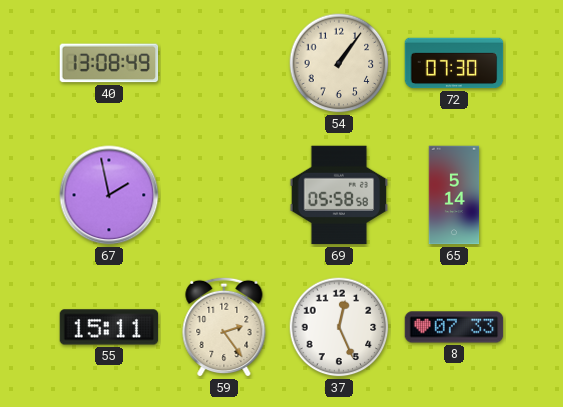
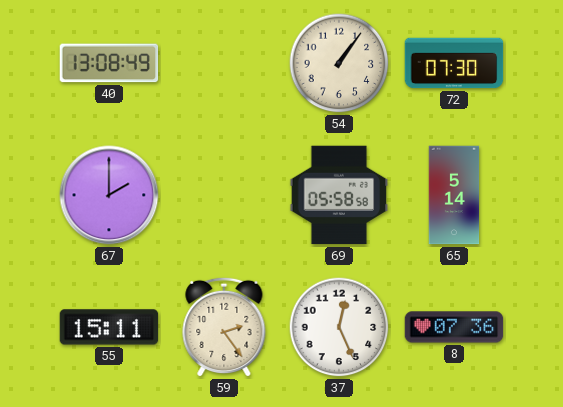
67: 1:58 -> 2:00 (109, 195)
8: 07:33 -> 07:36 (454, 327)
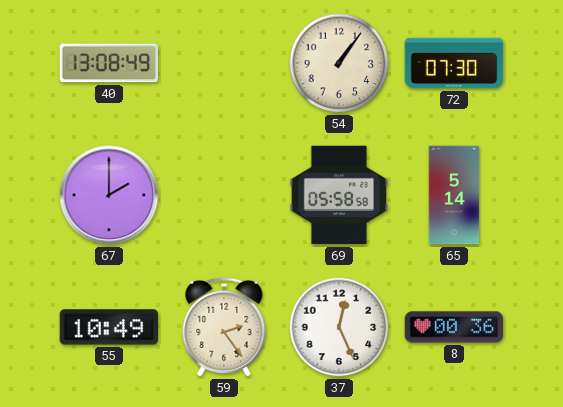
55: 15:11 -> 10:49 (109, 327)
8: 07:36 -> 00:36 (454, 327)
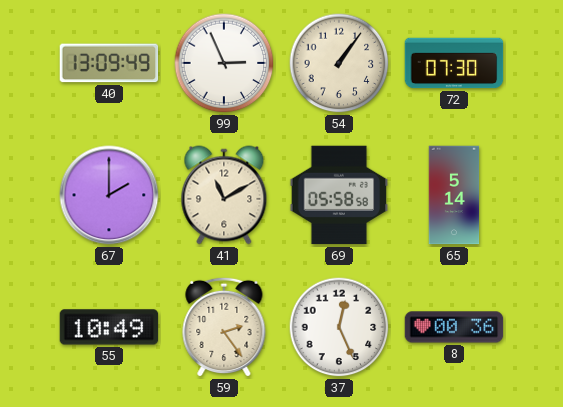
40: 13:08 -> 13:09 (109, 63)
99: none -> 2:56 (224, 63)
41: none -> 11:10 (224, 195)
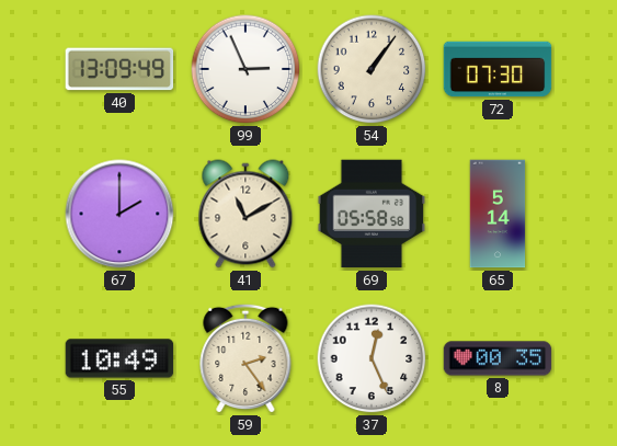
8: 00:36 -> 00:35 (498, 358)
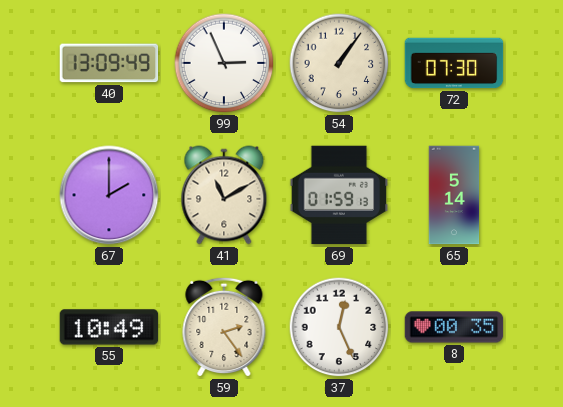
69: 05:58 -> 01:59 (339, 195)
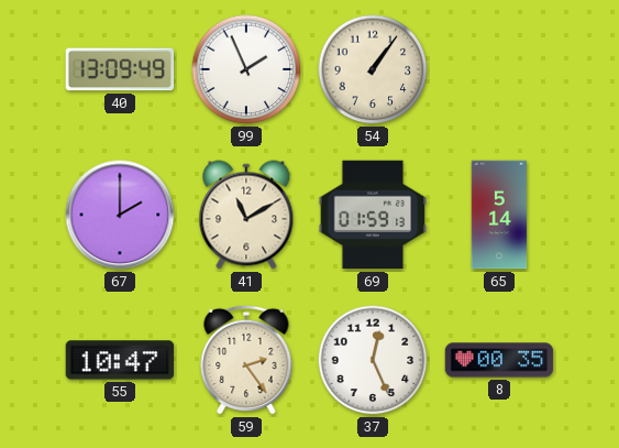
99: 2:56 -> 1:56 (246, 69)
72: 07:30 -> none (454, 63)
55: 10:49 -> 10:47 (120, 360)
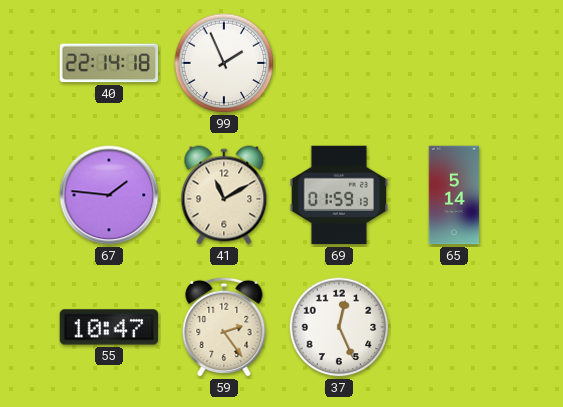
40: 13:09 -> 22:14 (109, 63)
54: 1:06 -> none (373, 69)
67: 2:00 -> 1:46 (109, 195)
8: 00:35 -> none (499, 360)
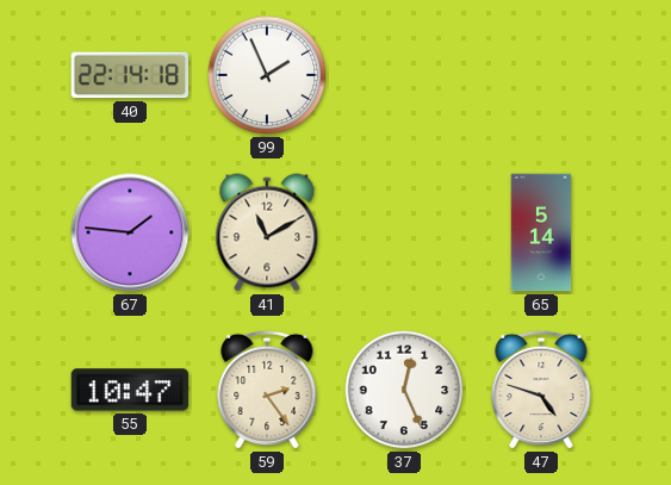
69: 01:59 -> none (339, 195)
47: none -> 4:48 (541, 390)
